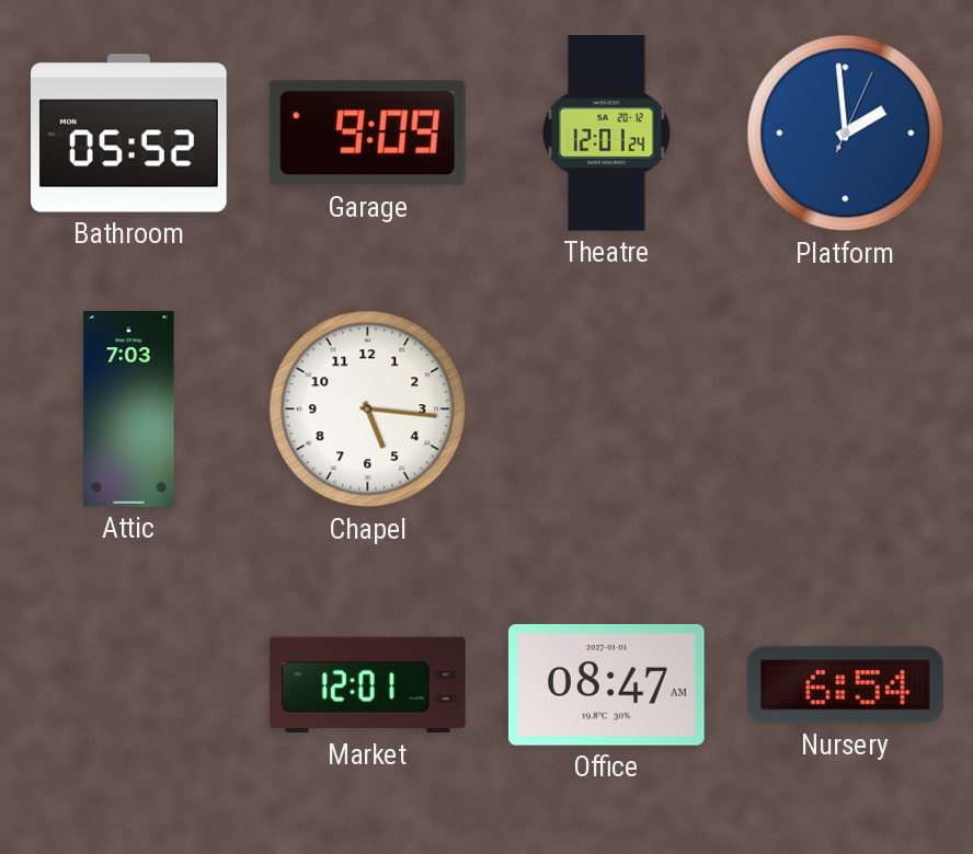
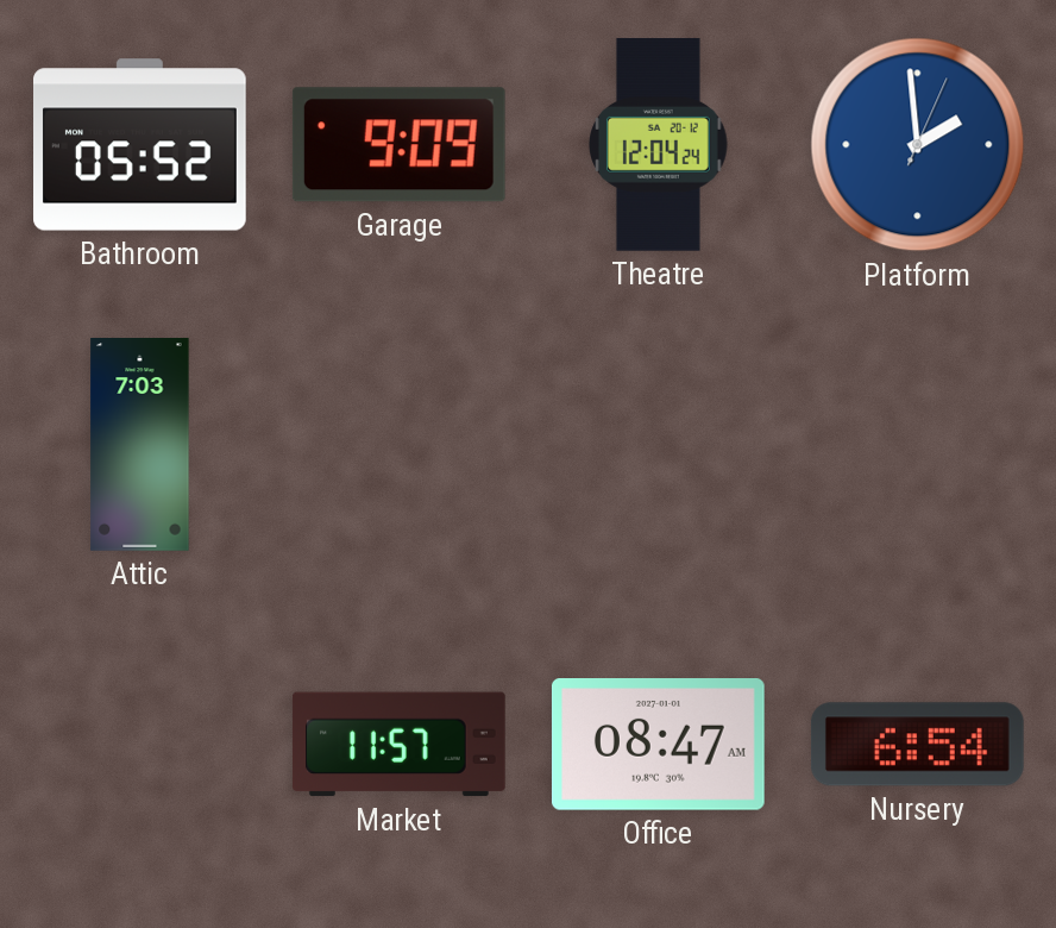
Theatre: 12:01 -> 12:04 (659, 145)
Chapel: 5:16 -> none (368, 409)
Market: 12:01 -> 11:57 (398, 745)
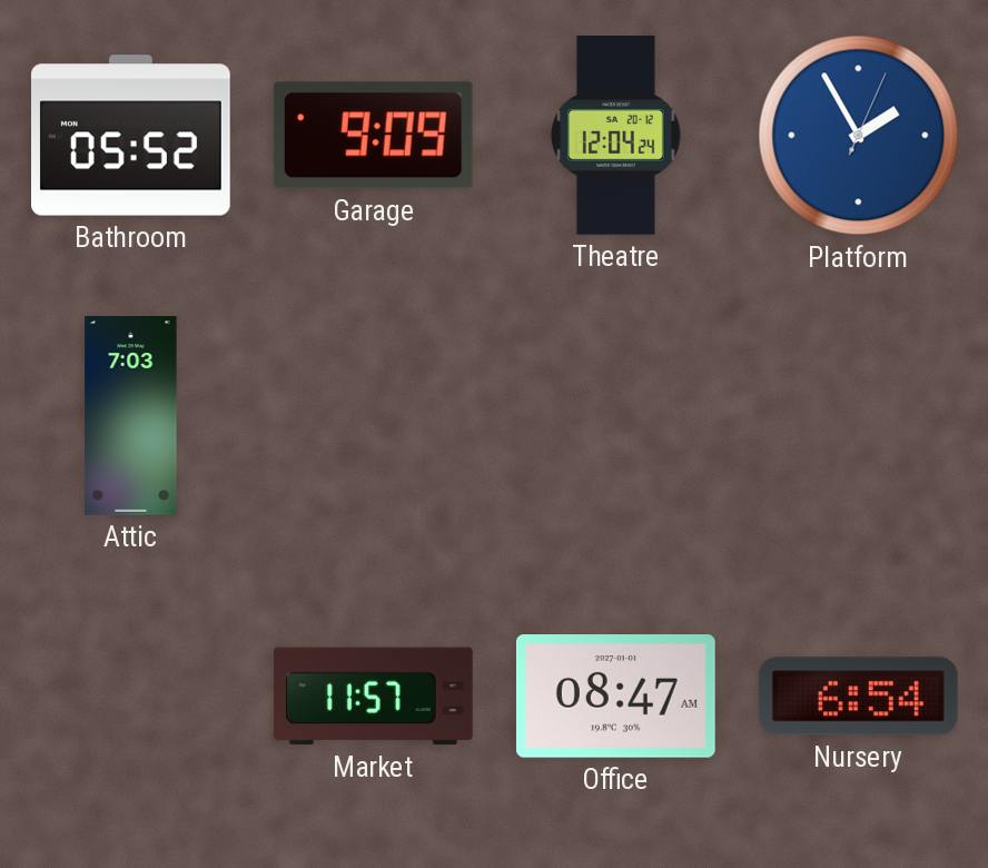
Platform: 1:59 -> 1:55 (859, 136)
